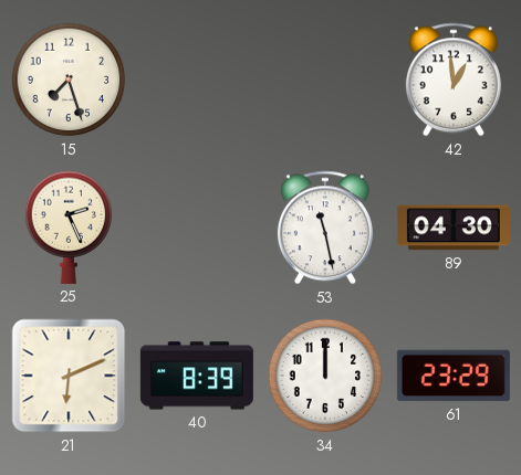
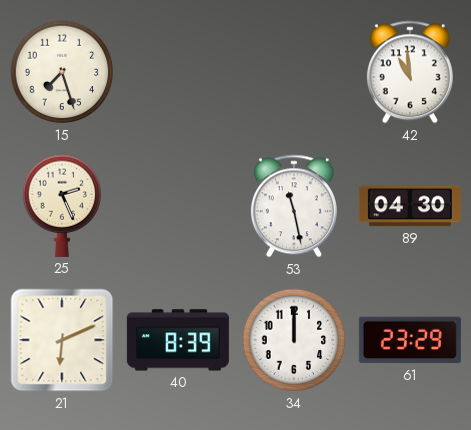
42: 12:59 -> 10:59 (410, 72)
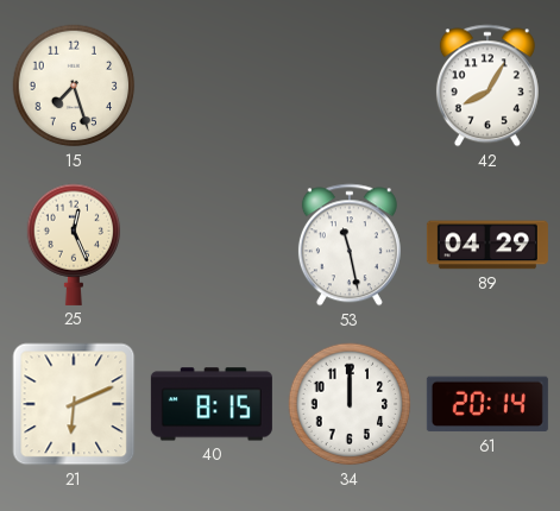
42: 10:59 -> 8:05 (487, 86)
25: 2:26 -> 12:26 (74, 245)
89: 04:30 -> 04:29 (487, 245)
40: 8:39 -> 8:15 (212, 404)
61: 23:29 -> 20:14 (487, 404)
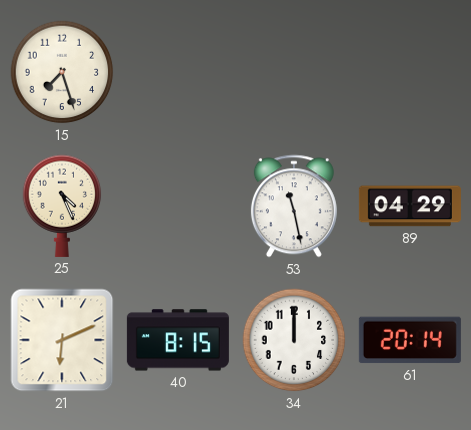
42: 8:05 -> none (487, 86)
25: 12:26 -> 4:26 (62, 206)
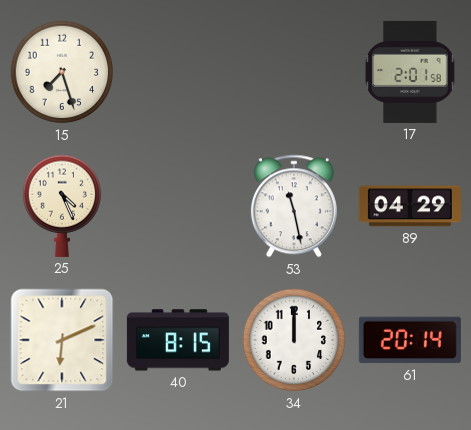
17: none -> 2:01 (410, 72)
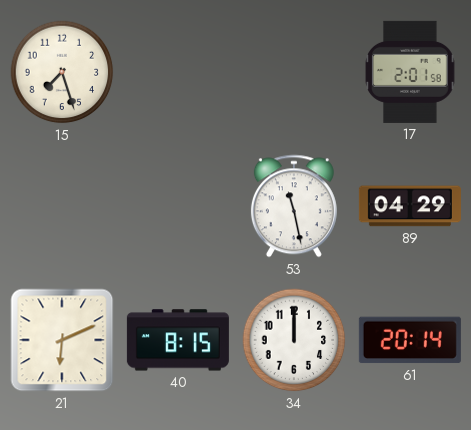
25: 4:26 -> none (62, 206)
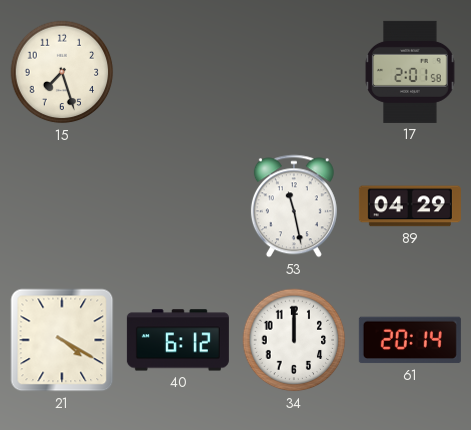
21: 6:11 -> 4:20 (62, 340)
40: 8:15 -> 6:12 (178, 340)
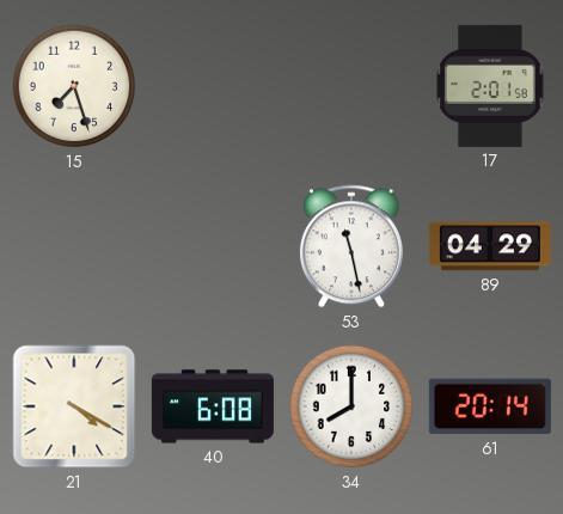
40: 6:12 -> 6:08 (213, 406)
34: 12:00 -> 8:00 (351, 406)
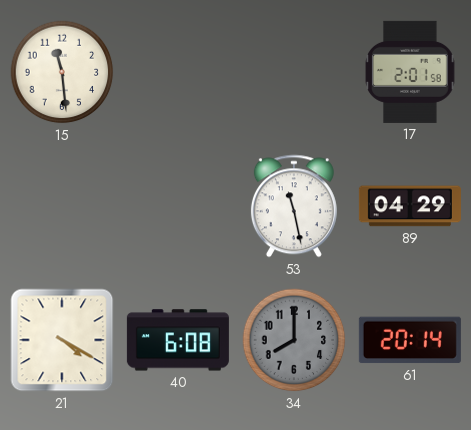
15: 7:27 -> 11:29 (62, 72)
34 dial: white -> grey (294, 340)
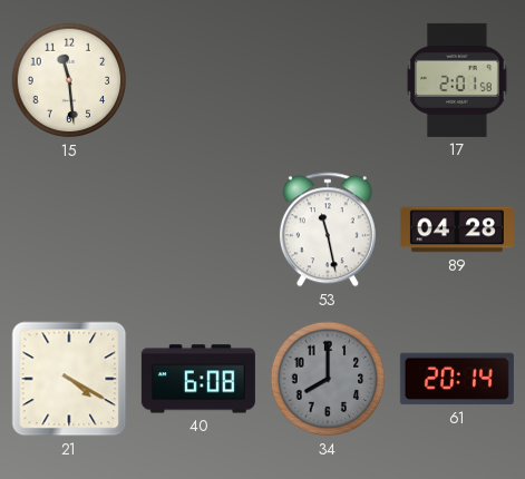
89: 04:29 -> 04:28 (457, 229)
